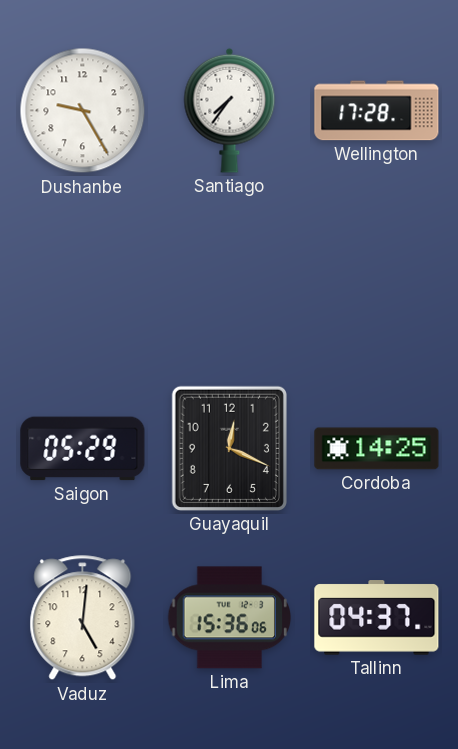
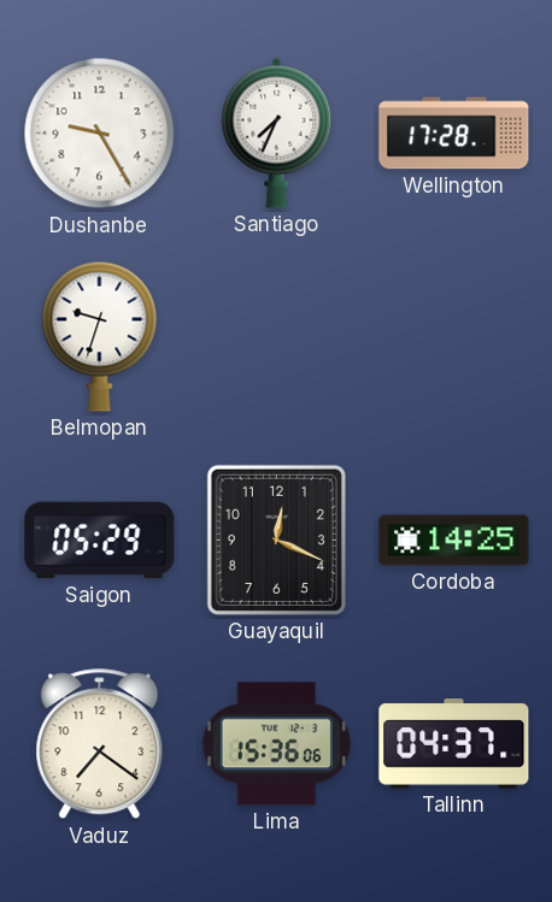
Santiago: 7:36 -> 7:34 (277, 132)
Belmopan: none -> 9:33 (100, 336)
Vaduz: 5:01 -> 7:21 (100, 744)
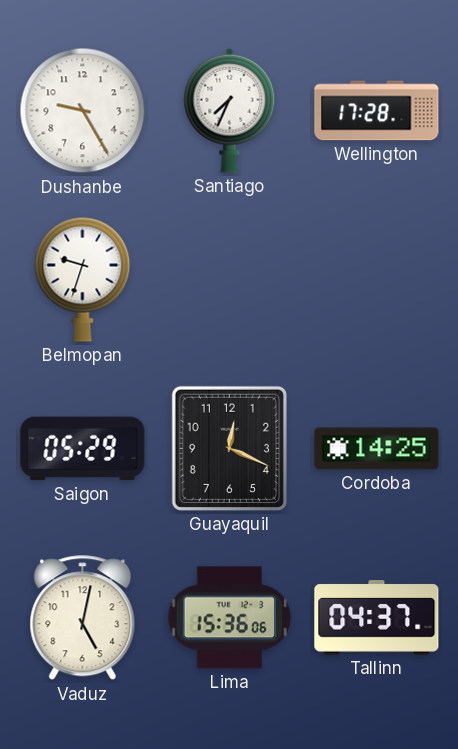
Vaduz: 7:21 -> 5:02 (83, 618)
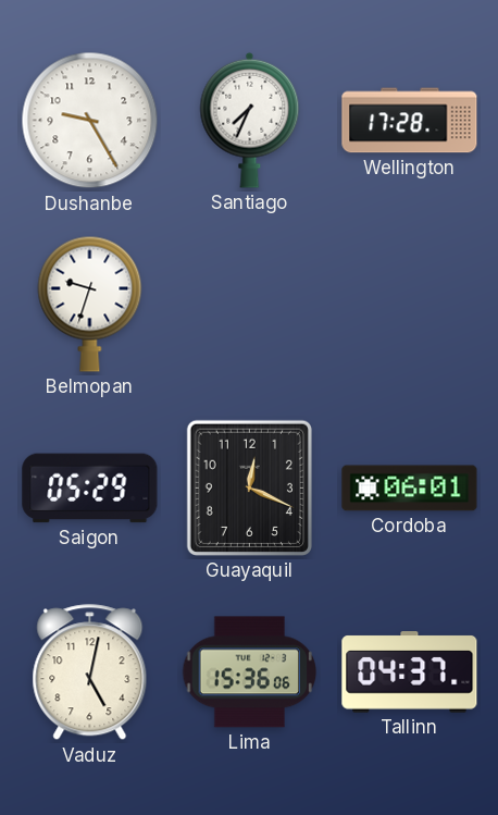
Cordoba: 14:25 -> 06:01 (410, 489)
